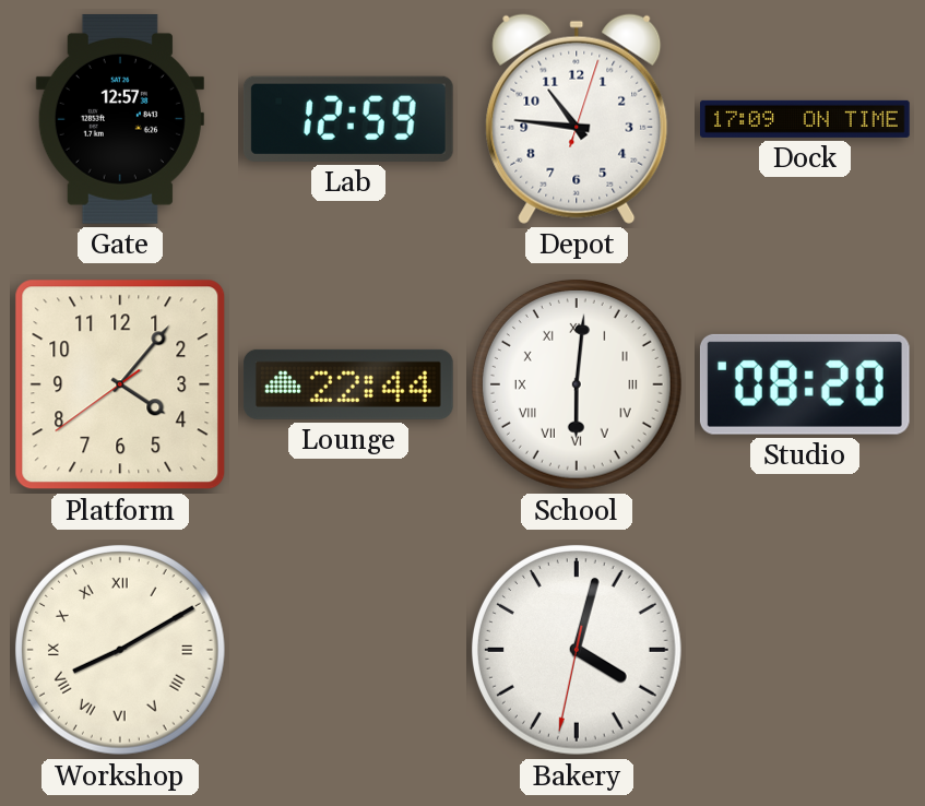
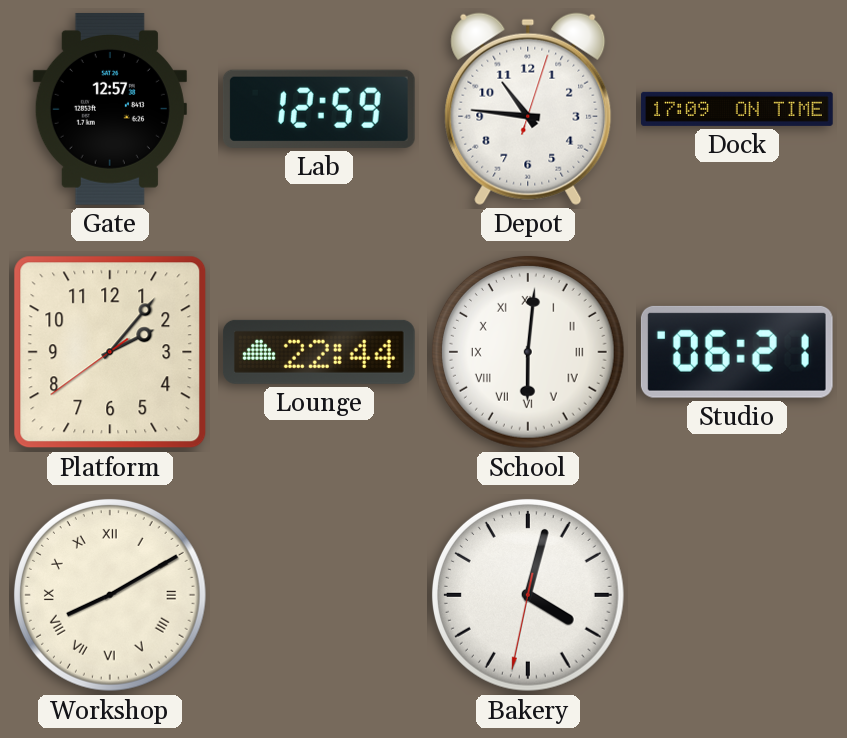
Platform: 4:06 -> 2:06 (110, 352)
Studio: 08:20 -> 06:21 (737, 352)
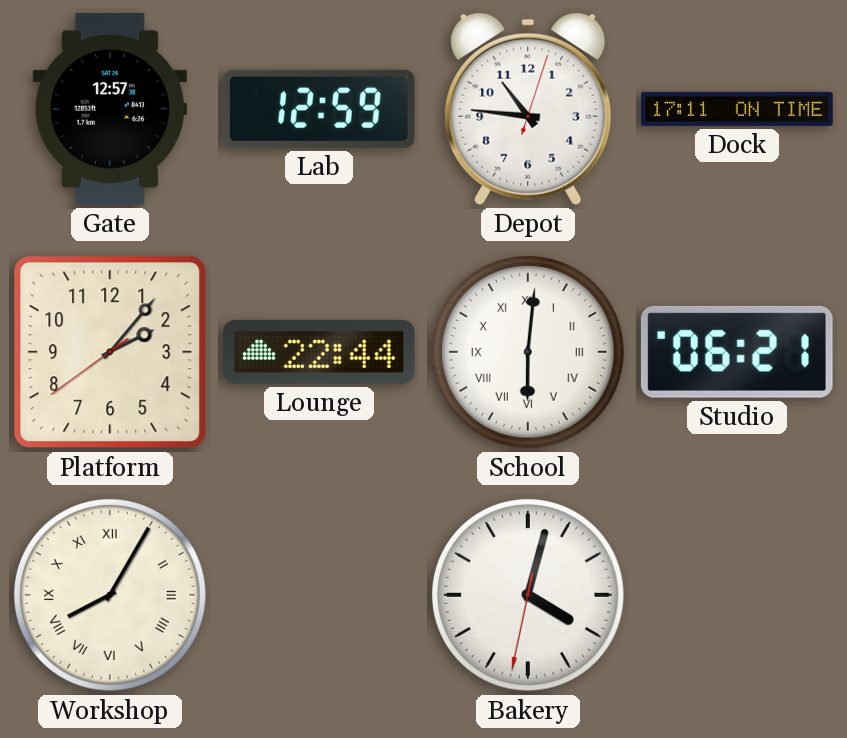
Dock: 17:09 -> 17:11 (738, 109)
Workshop: 8:10 -> 8:05 (110, 595)
